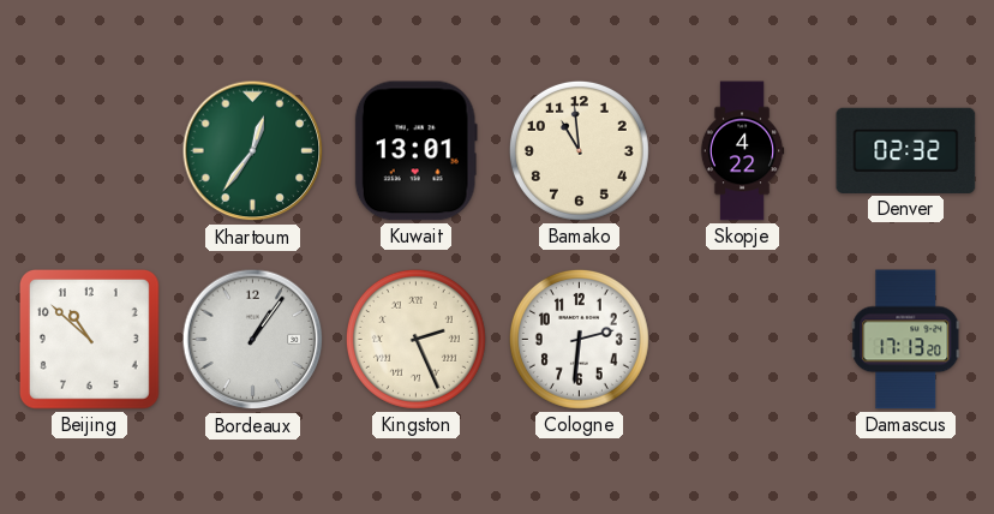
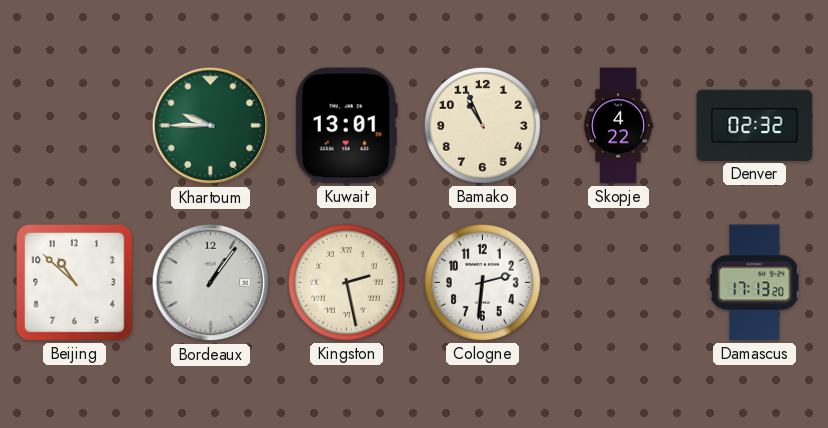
Khartoum: 12:36 -> 9:45 (211, 126)
Bamako: 10:59 -> 10:56 (482, 125)
Kingston: 2:26 -> 2:28 (346, 282)
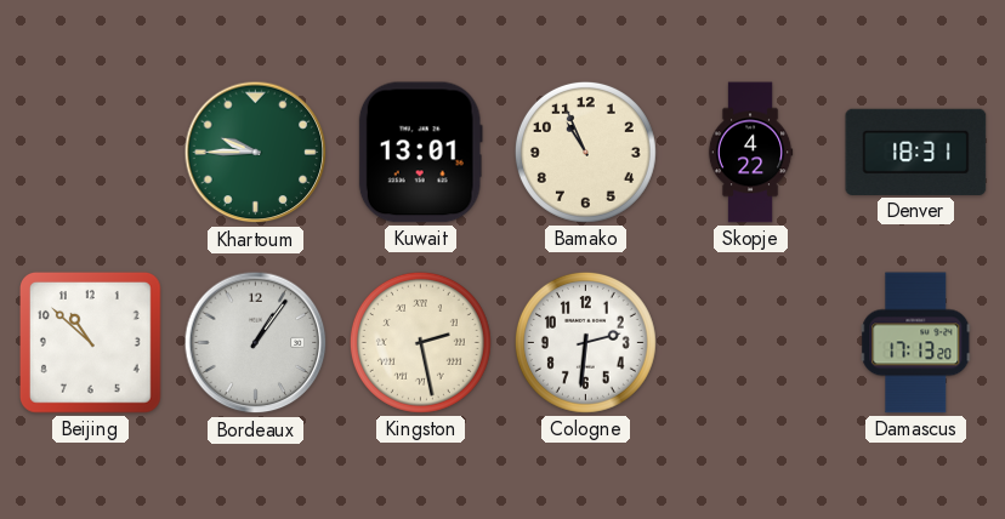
Denver: 02:32 -> 18:31 (916, 152)
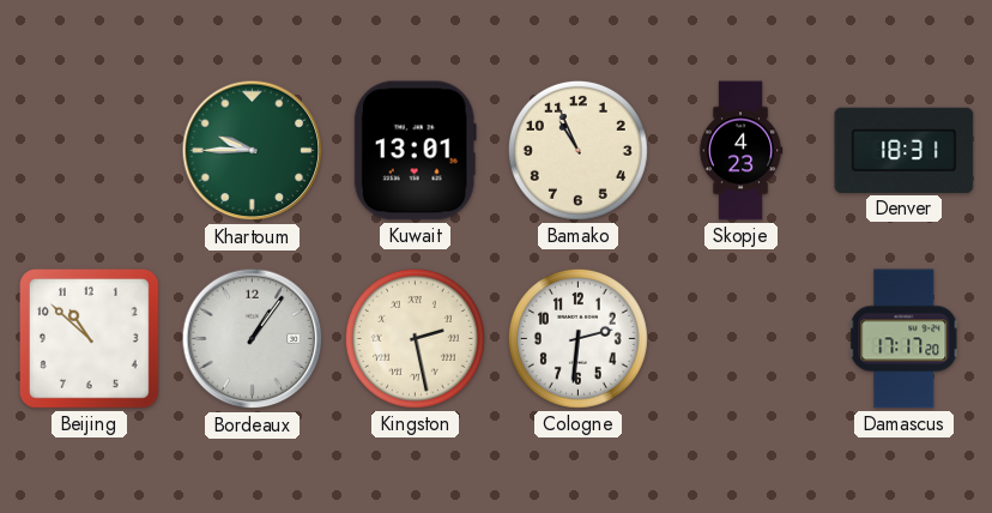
Skopje: 4:22 -> 4:23 (740, 151)
Damascus: 17:13 -> 17:17 (905, 339)
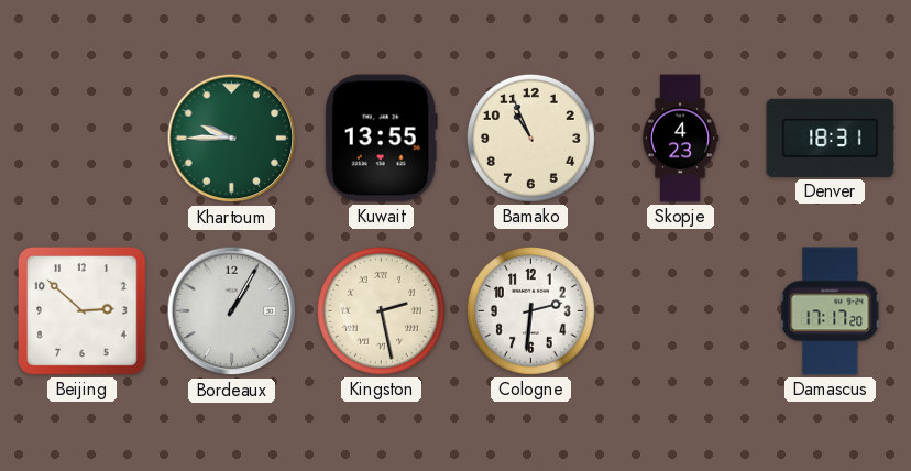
Kuwait: 13:01 -> 13:55 (381, 139)
Beijing: 10:52 -> 2:52 (83, 311)
Bordeaux: 1:06 -> 1:05 (232, 311)
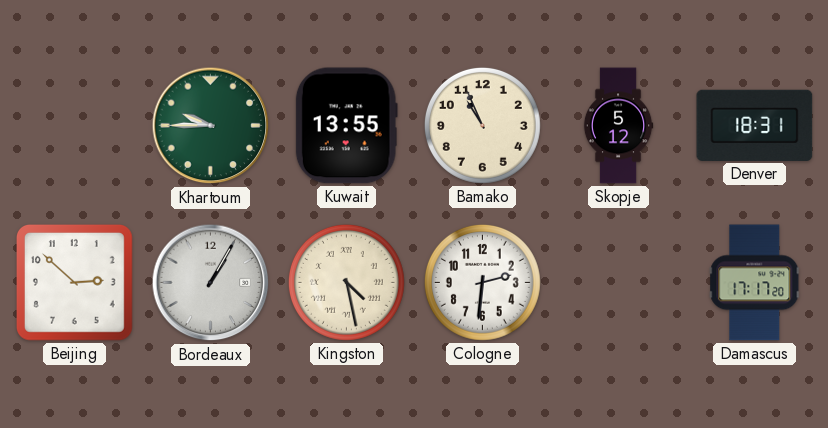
Skopje: 4:23 -> 5:12 (618, 126)
Kingston: 2:28 -> 4:28 (346, 282)
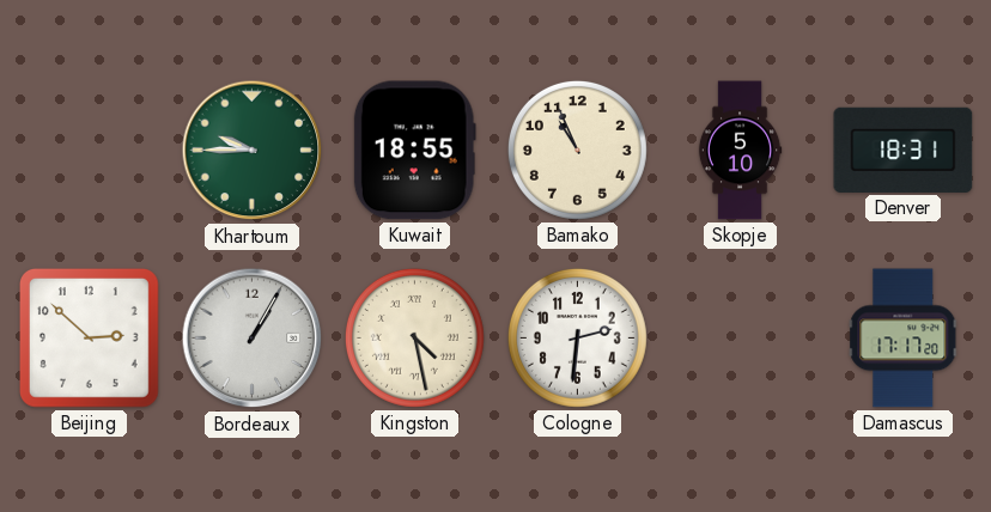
Kuwait: 13:55 -> 18:55 (414, 151)
Skopje: 5:12 -> 5:10 (740, 151)
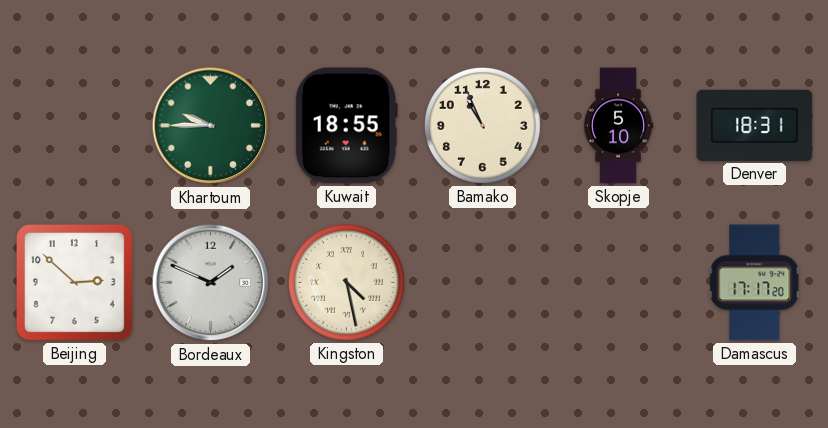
Bordeaux: 1:05 -> 1:49 (211, 283)
Cologne: 2:31 -> none (577, 337)
